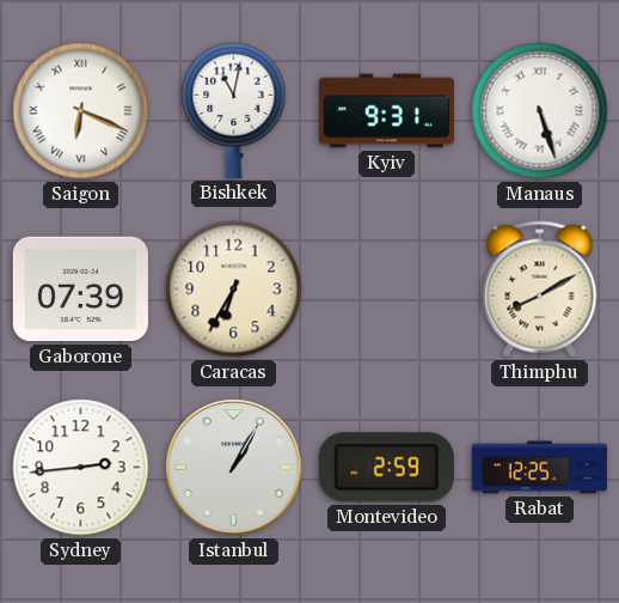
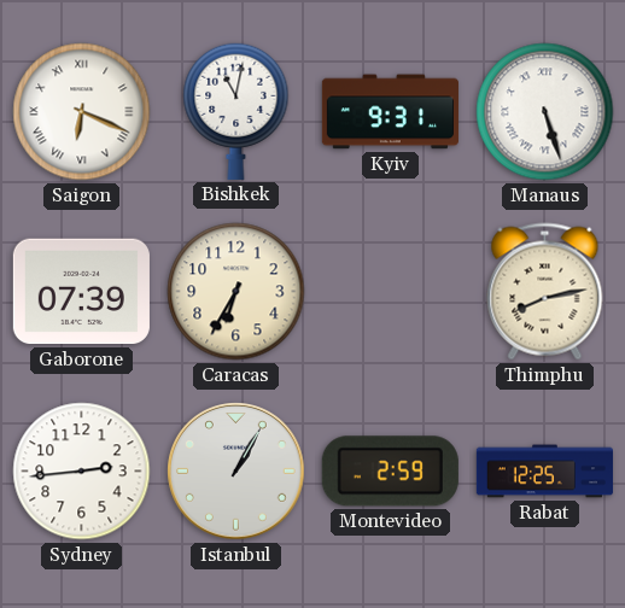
Thimphu: 8:10 -> 8:13 (545, 292)
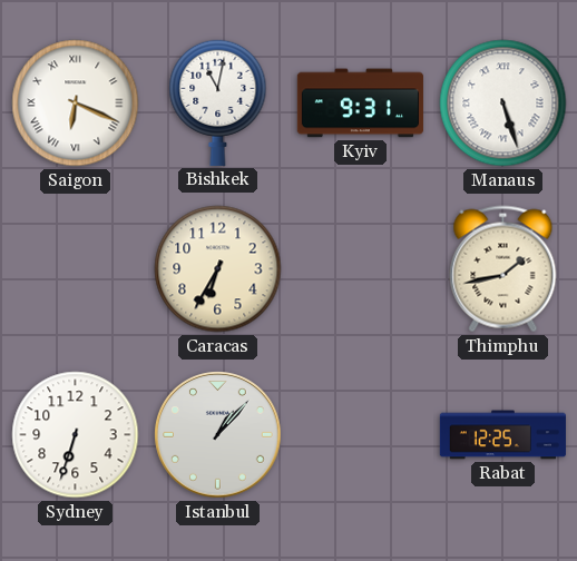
Gaborone: 07:39 -> none (81, 292)
Thimphu: 8:13 -> 1:43 (503, 269)
Sydney: 2:44 -> 6:33 (76, 435)
Istanbul: 1:05 -> 1:07 (218, 435)
Montevideo: 2:59 -> none (390, 472)
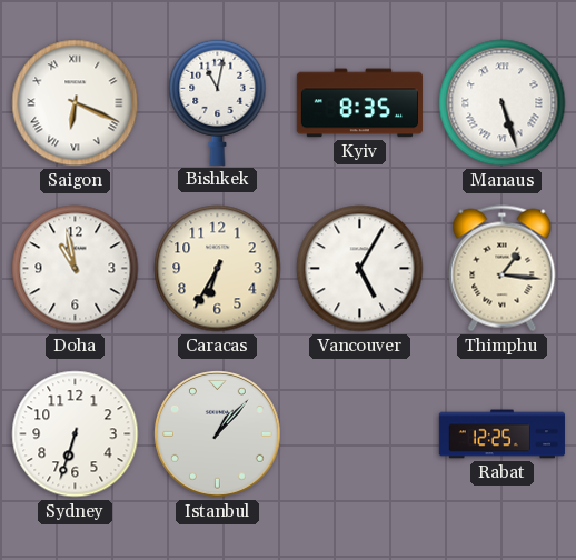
Kyiv: 9:31 -> 8:35 (359, 103)
Doha: none -> 10:58 (76, 269)
Vancouver: none -> 5:05 (360, 269)
Thimphu: 1:43 -> 1:16 (503, 269)
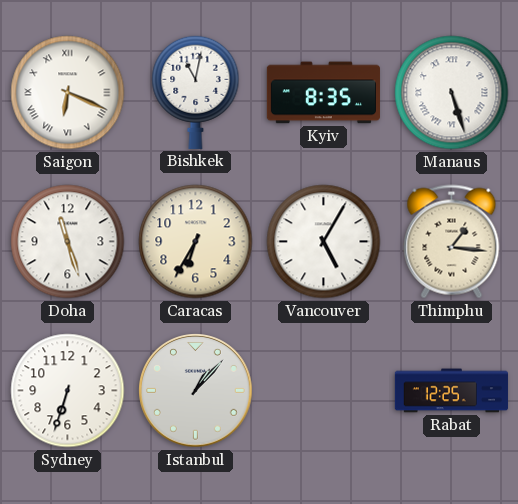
Doha: 10:58 -> 11:27 (68, 242)
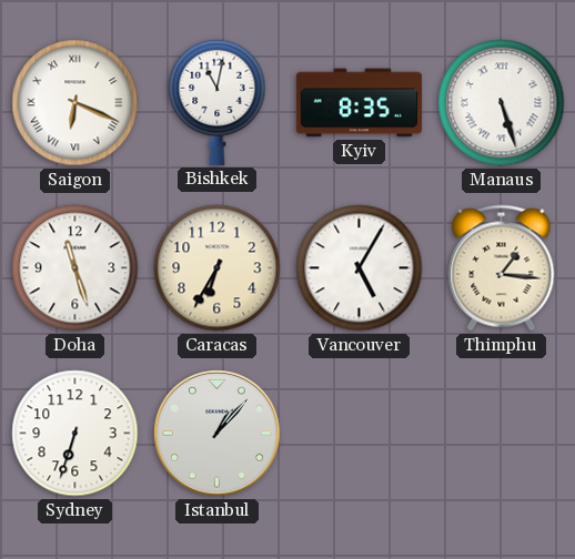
Rabat: 12:25 -> none (451, 391)
